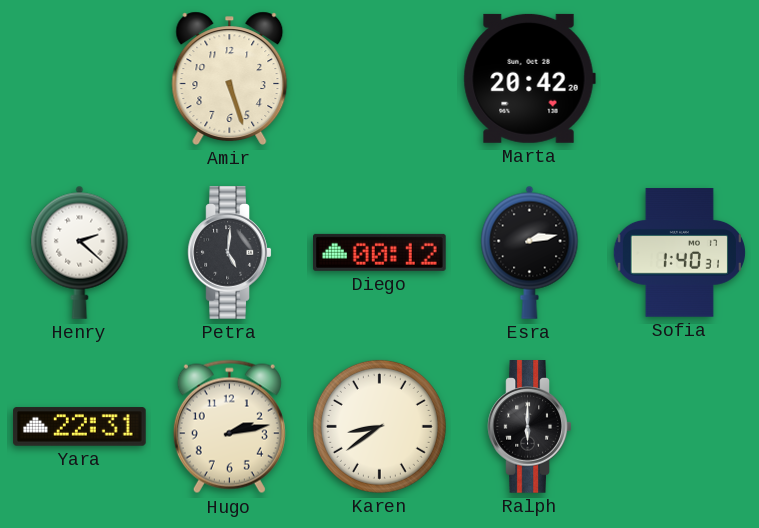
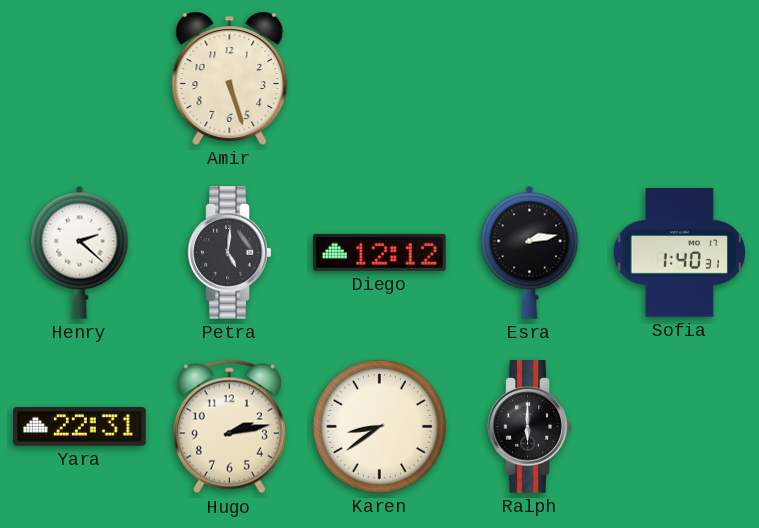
Marta: 20:42 -> none (529, 78)
Diego: 00:12 -> 12:12 (380, 252)
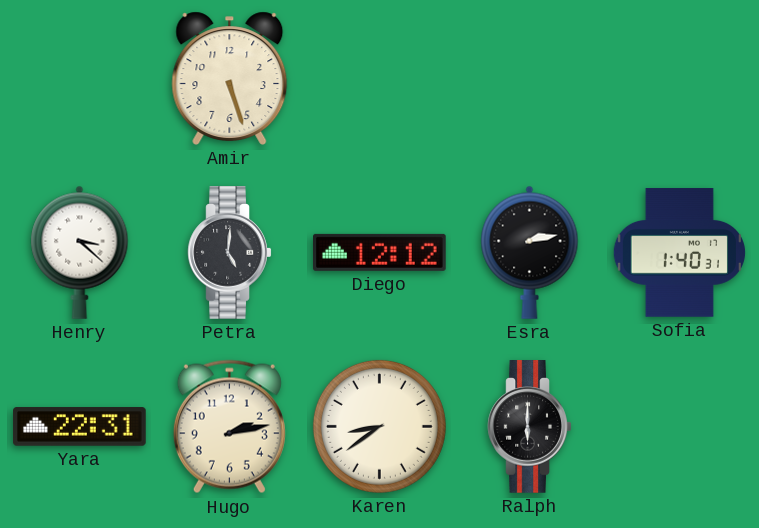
Henry: 2:22 -> 3:22 (80, 252)
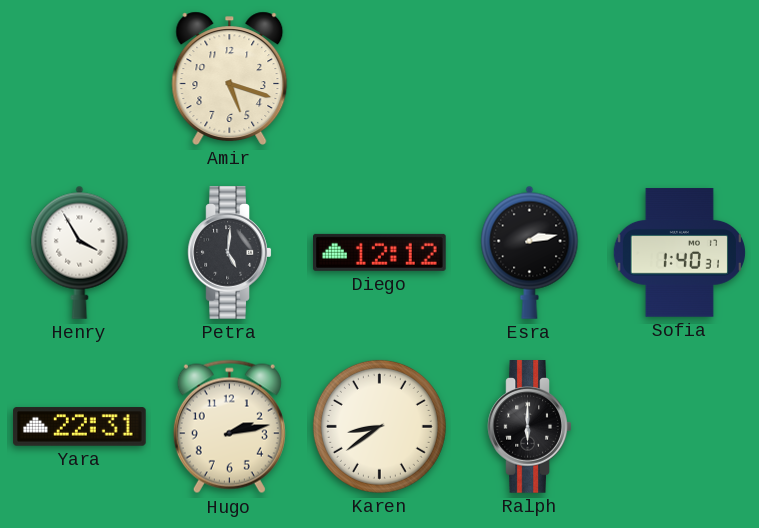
Amir: 5:27 -> 5:18 (230, 78)
Henry: 3:22 -> 3:55 (80, 252)
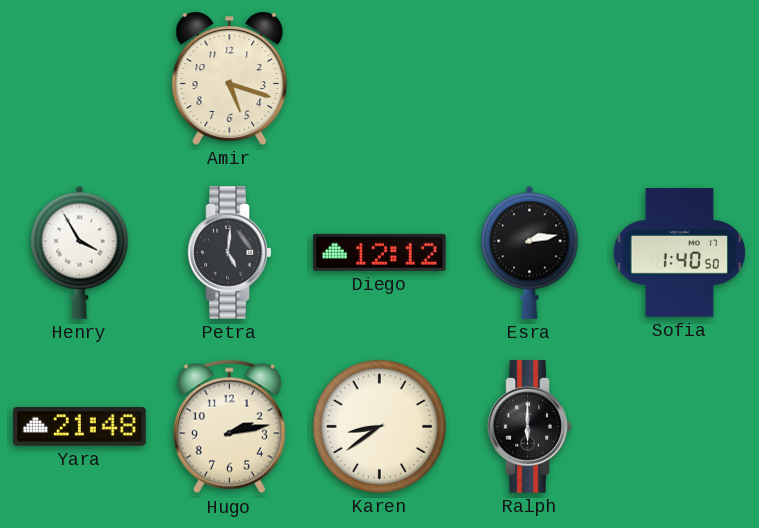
Sofia: 1:40:31 -> 1:40:50 (679, 253)
Yara: 22:31 -> 21:48 (80, 427)
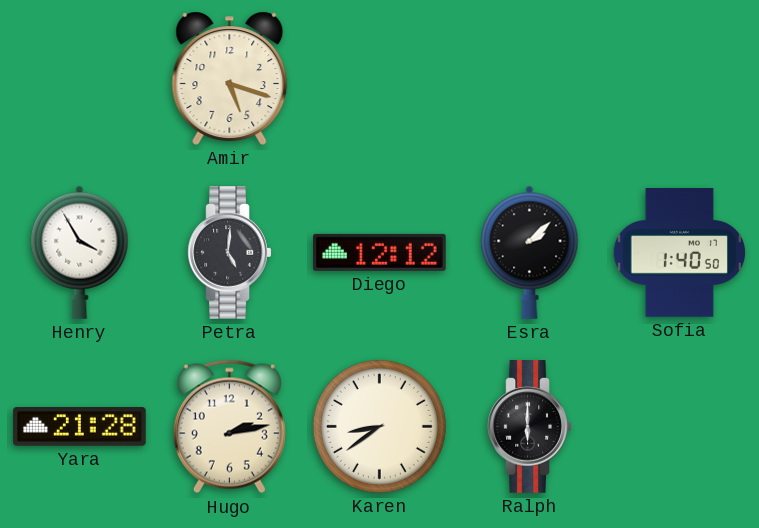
Esra: 2:13 -> 2:08 (530, 252)
Yara: 21:48 -> 21:28 (80, 427)
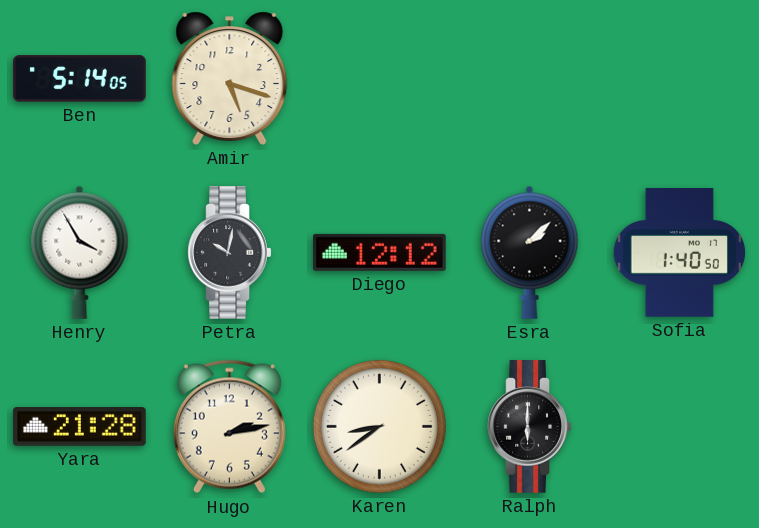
Ben: none -> 5:14 (80, 79)
Petra: 5:01 -> 10:02 (230, 253)
